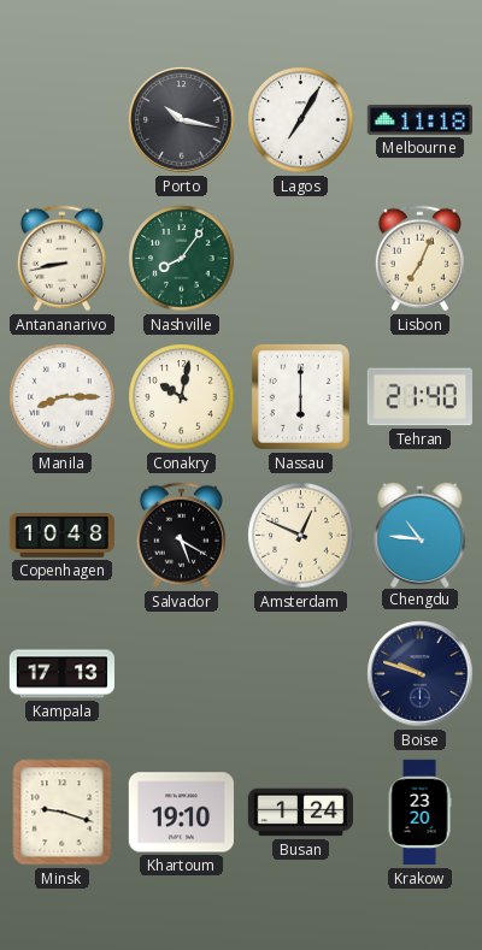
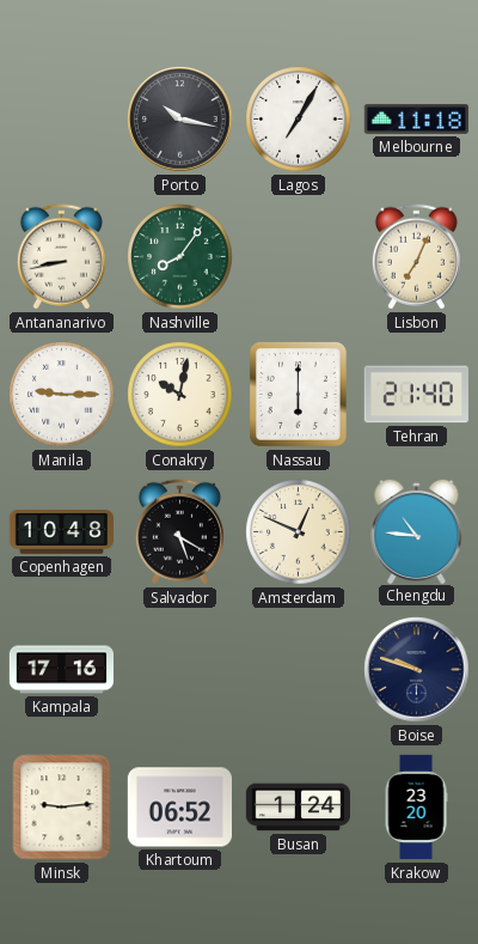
Manila: 8:15 -> 9:15 (62, 395)
Kampala: 17:13 -> 17:16 (62, 670)
Minsk: 9:18 -> 9:14 (62, 808)
Khartoum: 19:10 -> 06:52 (179, 808)
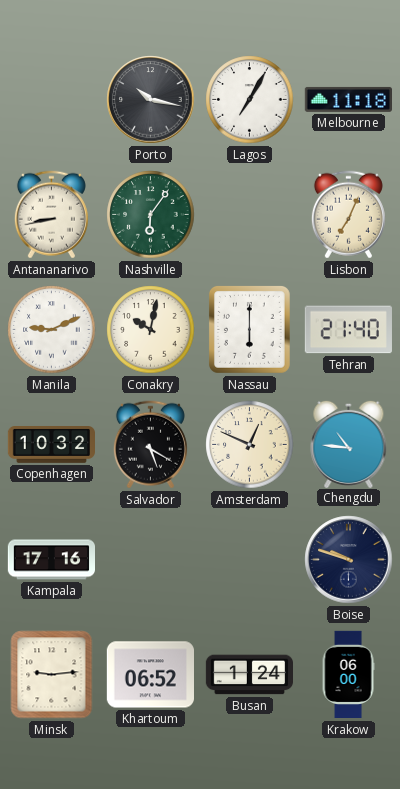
Nashville: 8:06 -> 6:06 (151, 215)
Manila: 9:15 -> 9:11 (52, 330)
Copenhagen: 10:48 -> 10:32 (51, 445)
Krakow: 23:20 -> 06:00 (348, 675)
